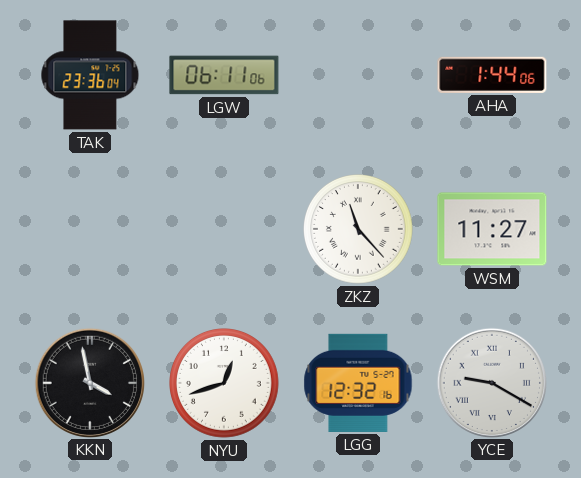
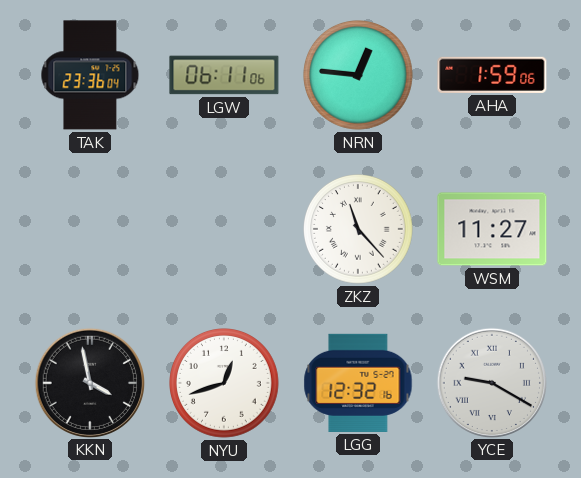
NRN: none -> 12:46 (359, 76)
AHA: 1:44 -> 1:59 (492, 75)
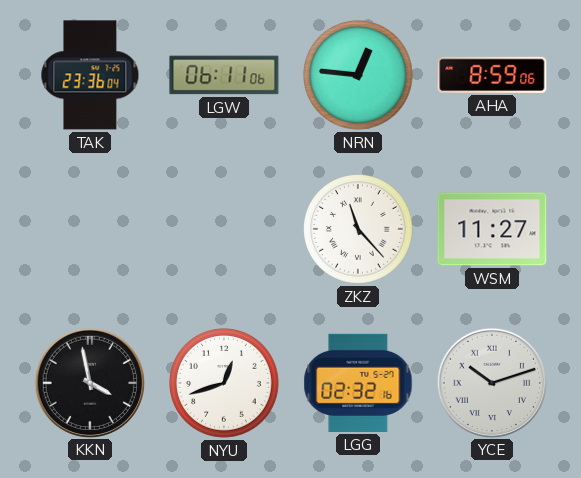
AHA: 1:59 -> 8:59 (492, 75)
LGG: 12:32 -> 02:32 (358, 383)
YCE: 9:20 -> 10:12 (491, 382)
